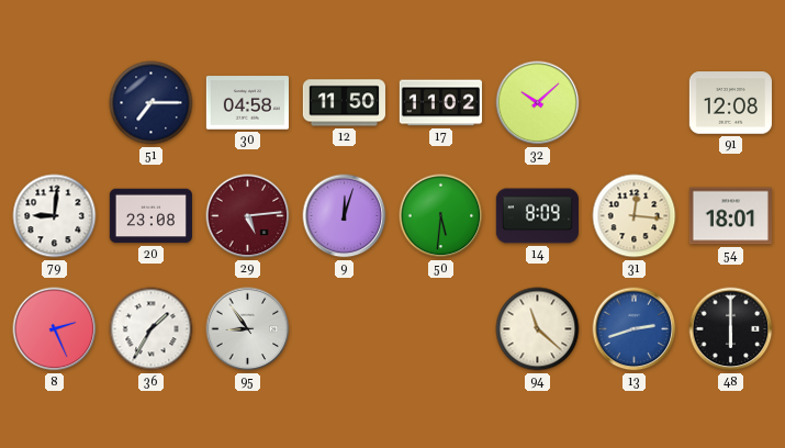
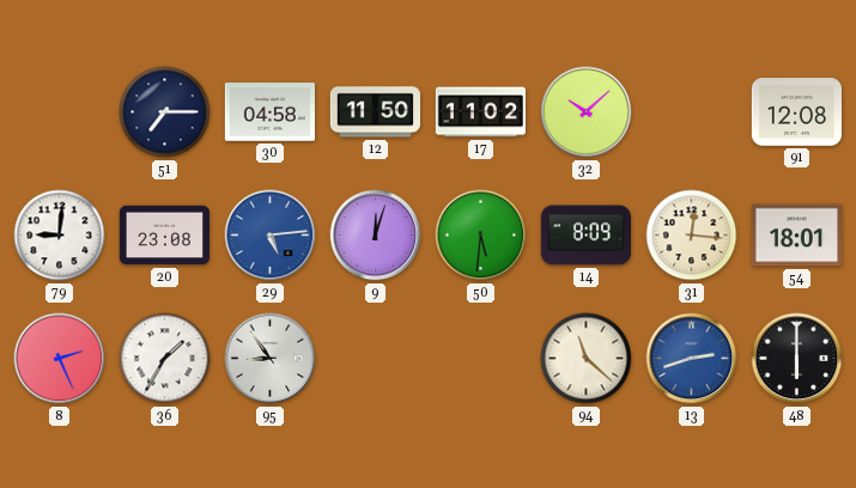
29 dial: burgundy -> blue (271, 236)
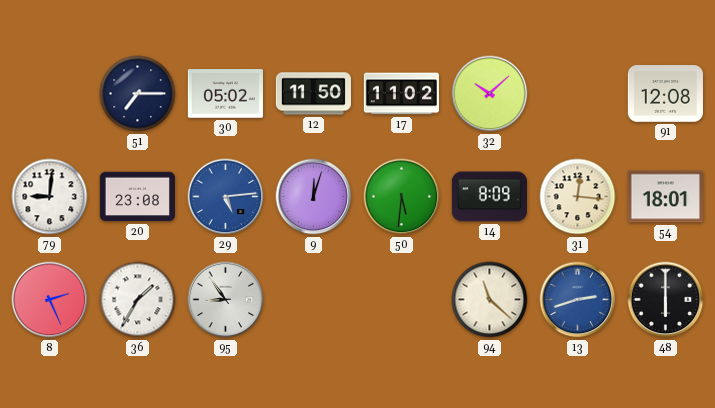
30: 04:58 -> 05:02 (225, 94)
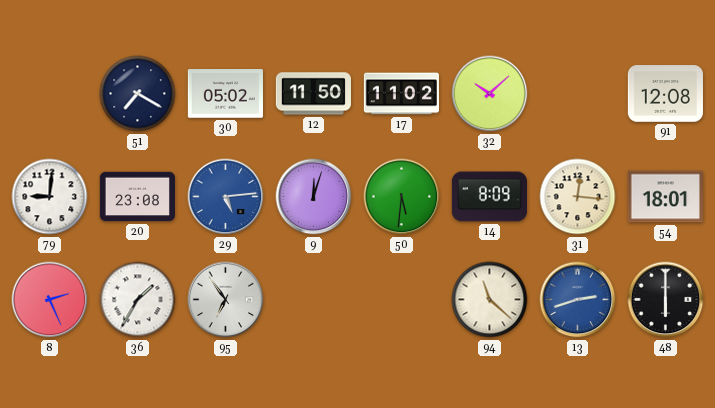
51: 7:15 -> 7:20 (138, 94)
95: 8:54 -> 6:54 (226, 300)
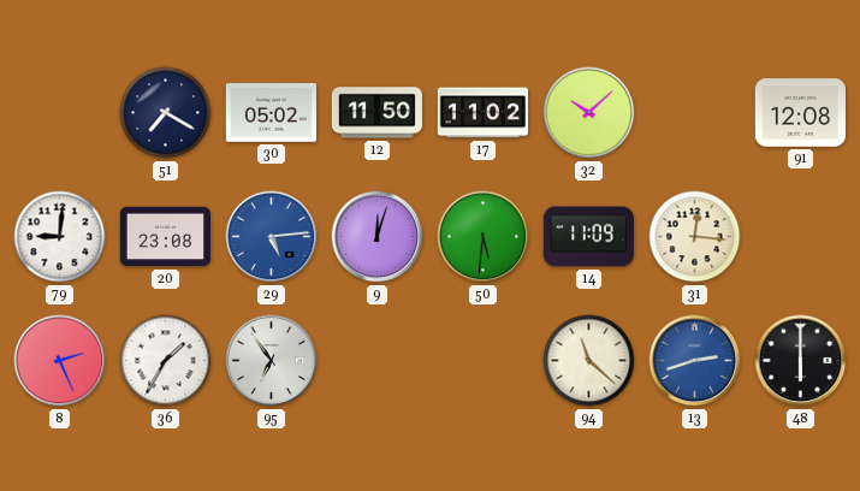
14: 8:09 -> 11:09 (588, 237)
54: 18:01 -> none (665, 197)
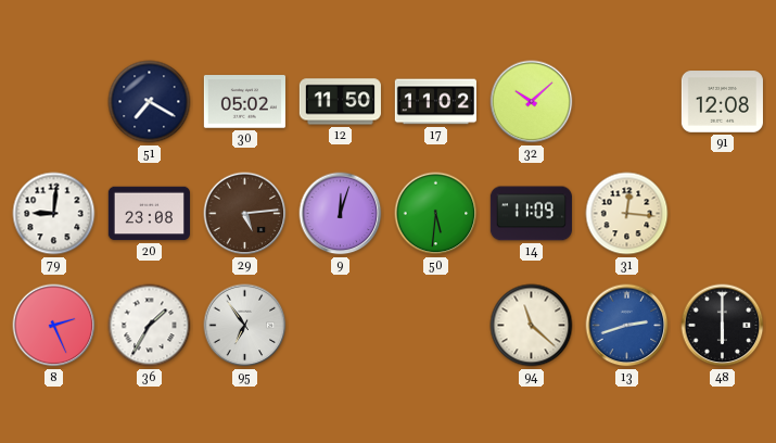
29 dial: blue -> brown (245, 214)
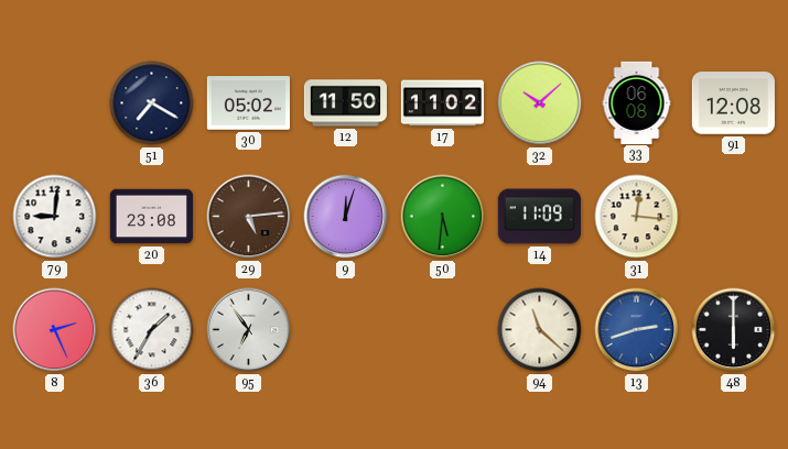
33: none -> 06:08 (637, 102)
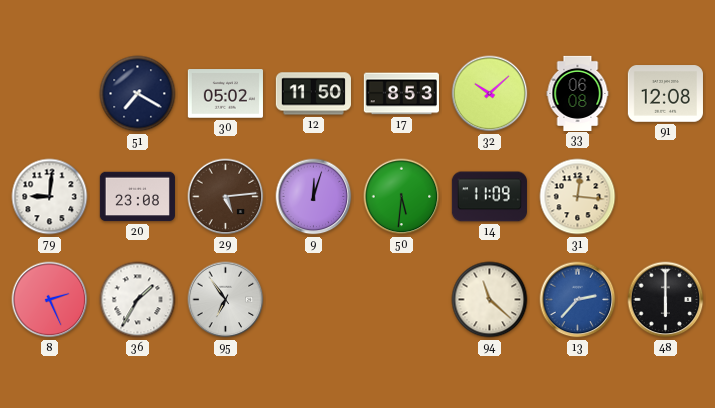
17: 11:02 -> 8:53 (401, 94)
13: 2:42 -> 2:37 (578, 300)
